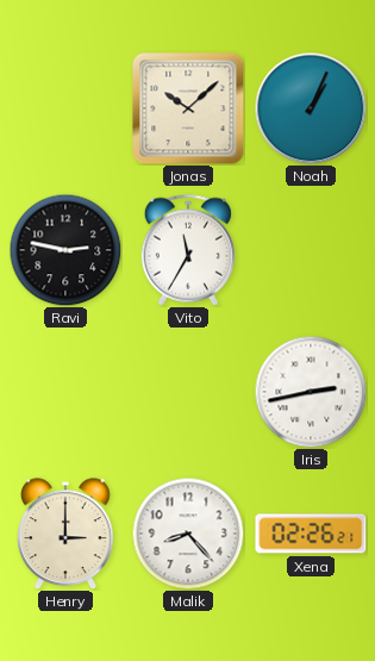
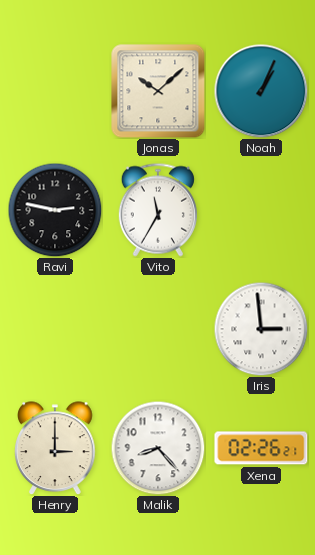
Iris: 2:43 -> 2:59 (261, 329)
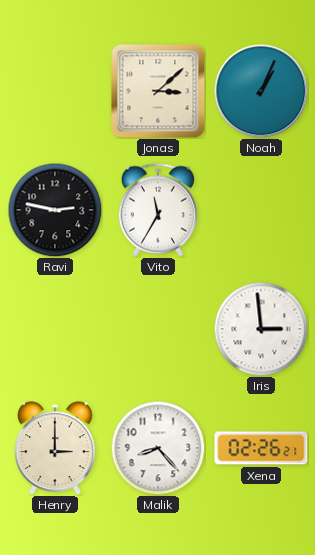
Jonas: 10:08 -> 3:08 (158, 91)
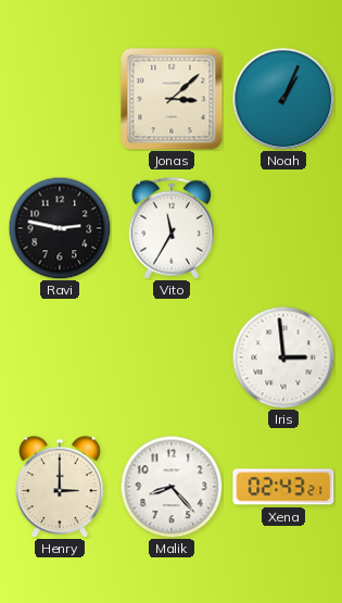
Xena: 02:26 -> 02:43 (283, 487)
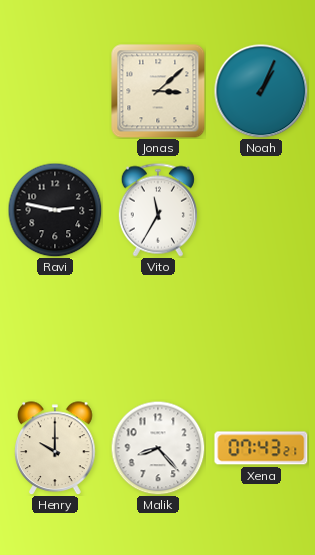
Iris: 2:59 -> none (283, 357)
Henry: 3:00 -> 10:00 (55, 448)
Xena: 02:43 -> 07:43 (261, 448)
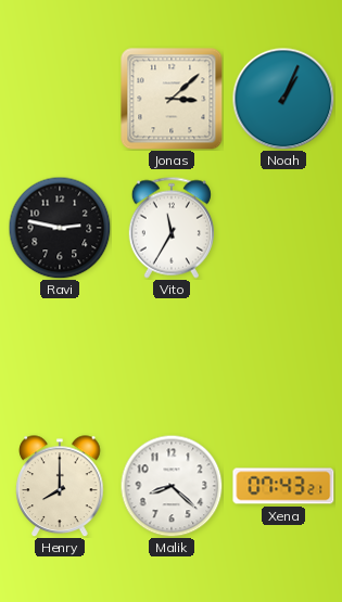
Henry: 10:00 -> 8:00 (60, 486)
Malik: 8:23 -> 8:22 (172, 486)
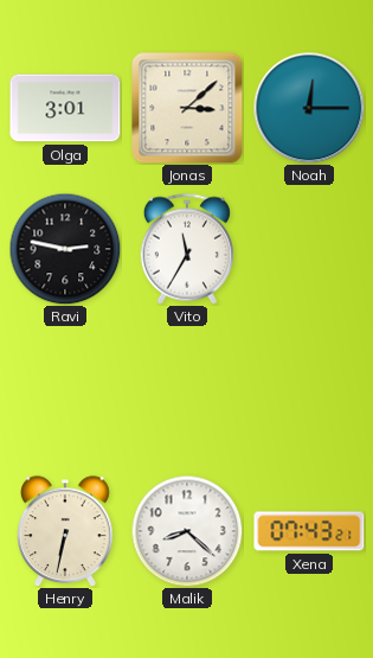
Olga: none -> 3:01 (65, 108)
Noah: 1:04 -> 12:15 (309, 108)
Henry: 8:00 -> 6:32 (65, 531)
